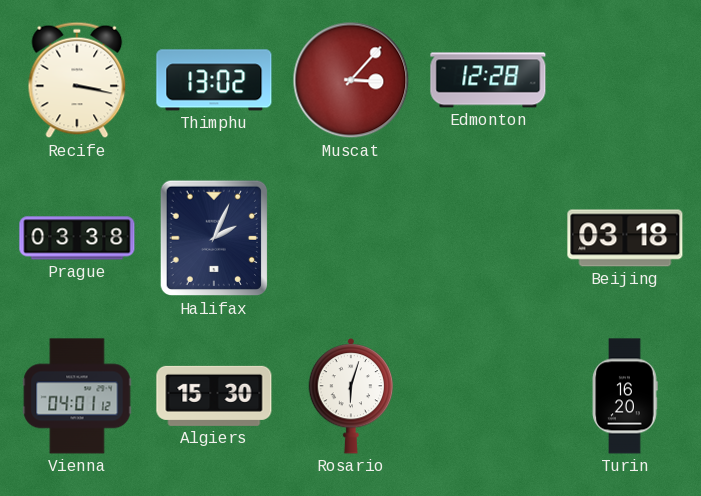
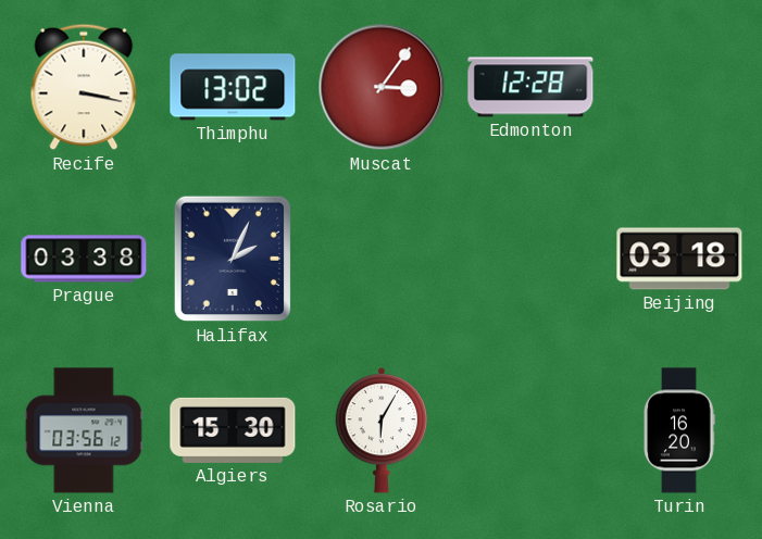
Muscat: 3:07 -> 3:06 (382, 87)
Vienna: 04:01 -> 03:56 (84, 430)
Rosario: 6:03 -> 6:05 (382, 431)
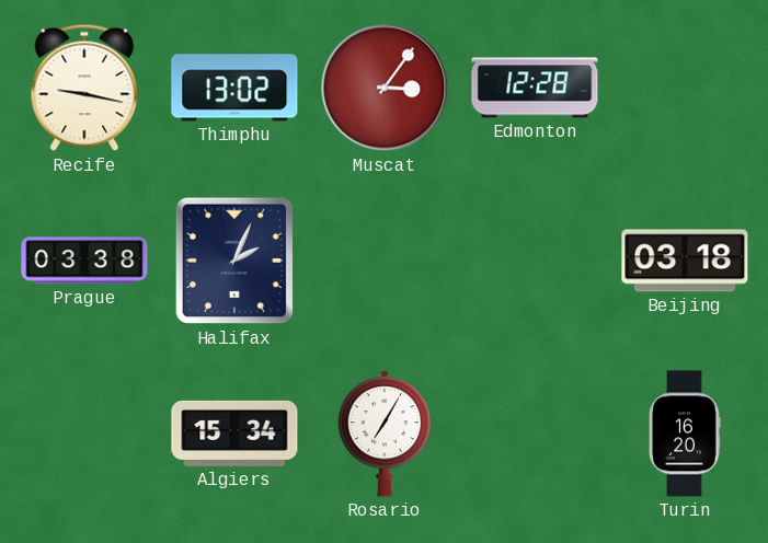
Recife: 3:17 -> 9:17 (84, 88)
Vienna: 03:56 -> none (84, 430)
Algiers: 15:30 -> 15:34 (234, 434)
Rosario: 6:05 -> 7:05 (385, 435)
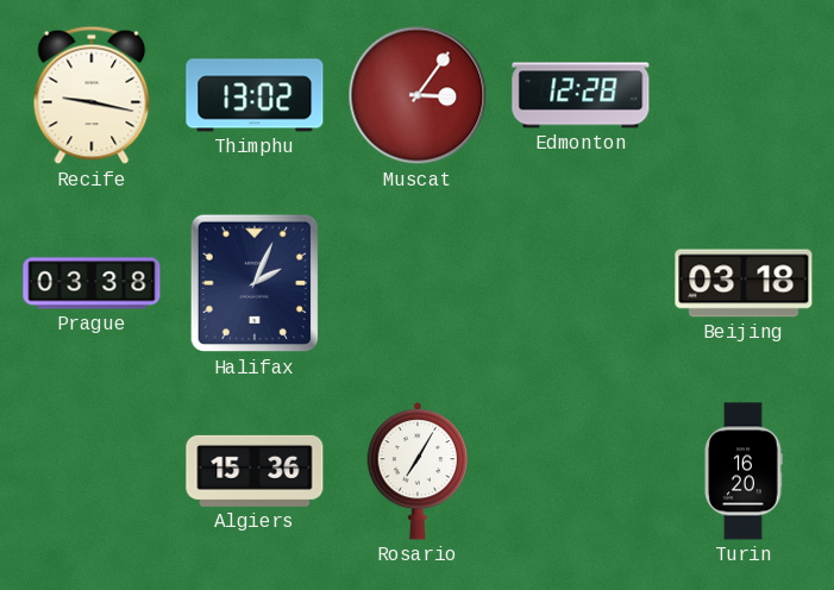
Algiers: 15:34 -> 15:36 (255, 471)
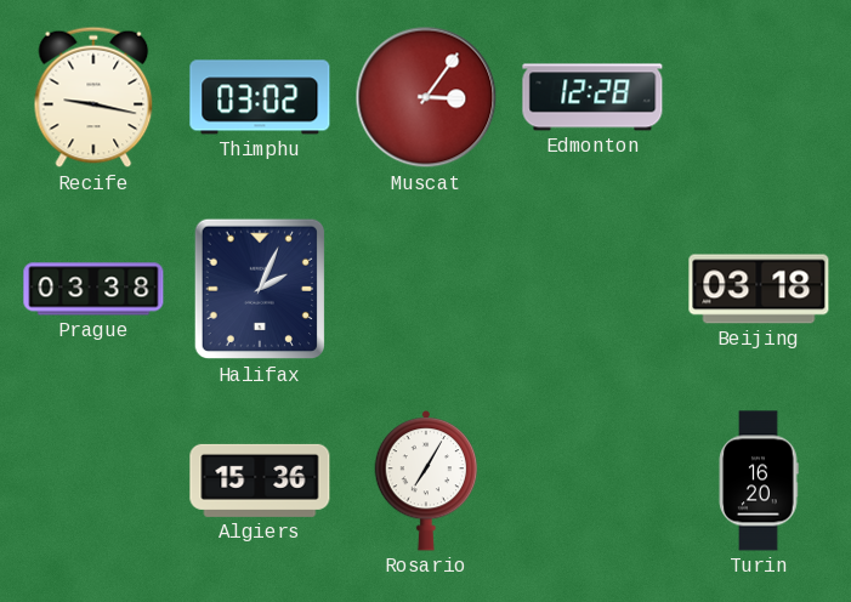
Thimphu: 13:02 -> 03:02 (260, 97)
